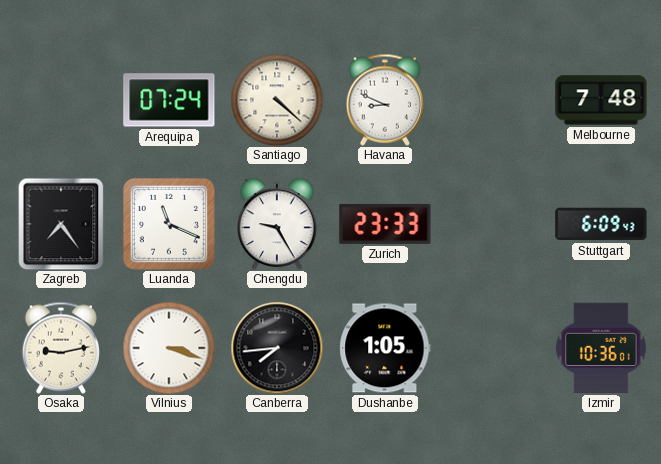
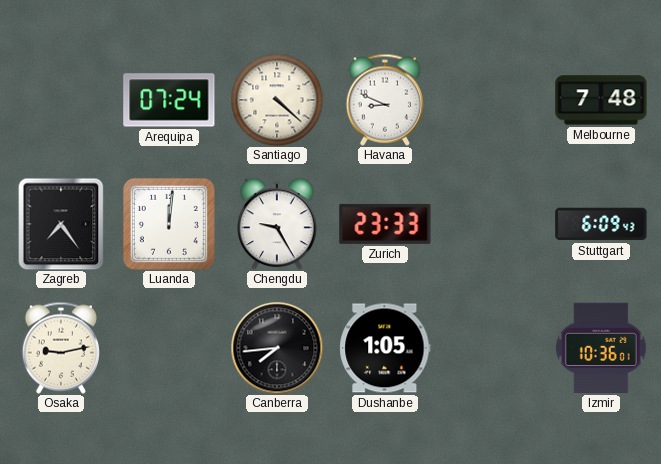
Luanda: 11:19 -> 12:01 (169, 224)
Vilnius: 3:18 -> none (169, 348)
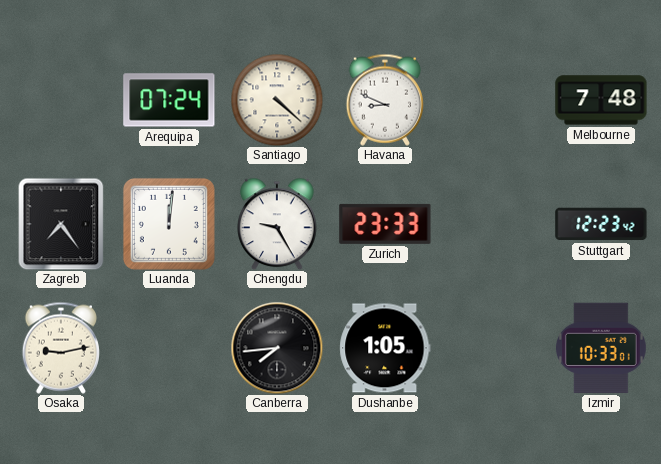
Stuttgart: 6:09 -> 12:23 (601, 224)
Izmir: 10:36 -> 10:33 (601, 348)
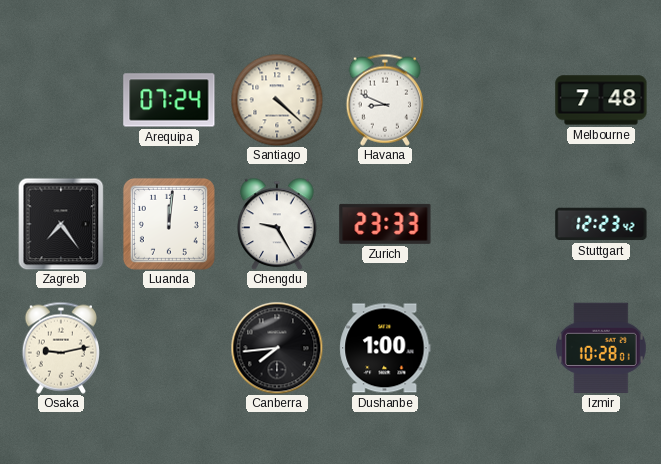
Dushanbe: 1:05 -> 1:00 (385, 348)
Izmir: 10:33 -> 10:28 (601, 348)
